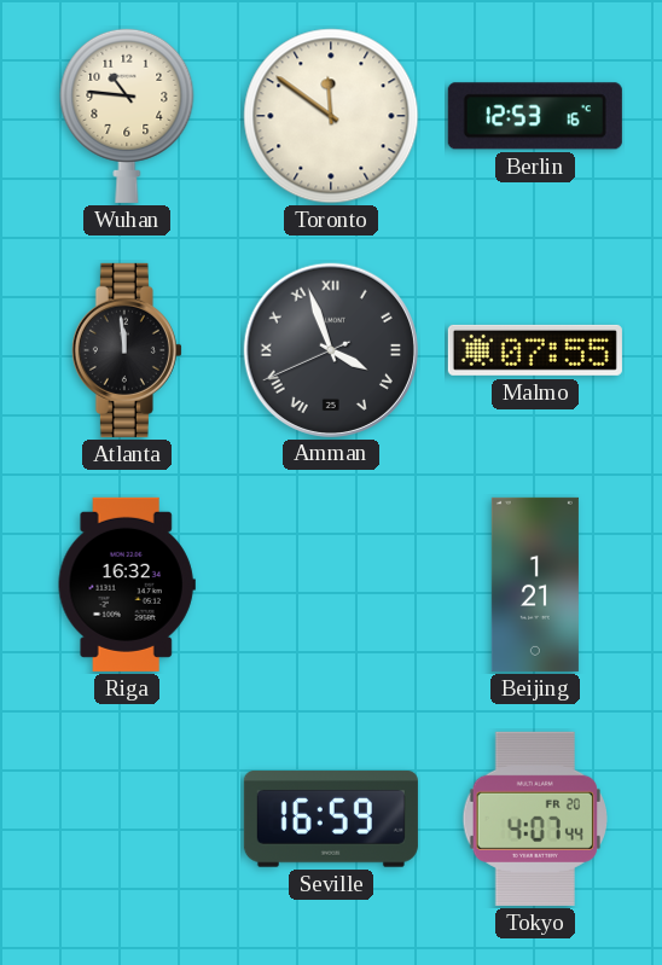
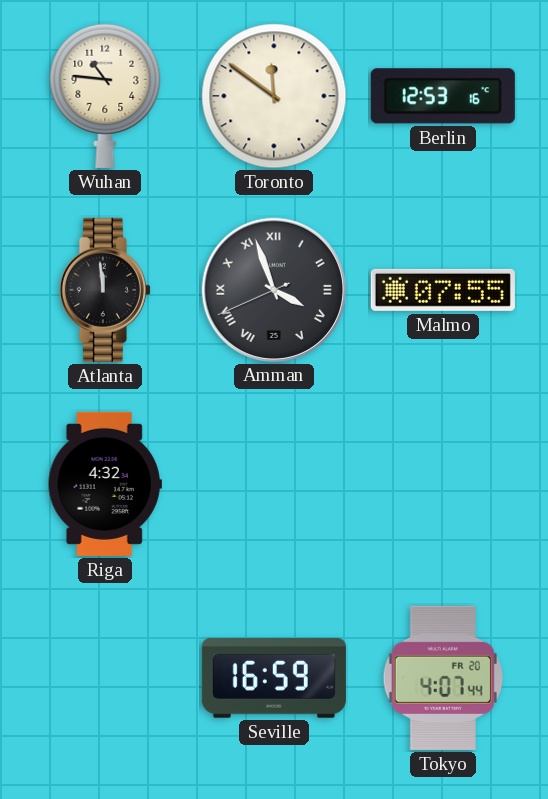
Riga: 16:32 -> 4:32 (105, 484)
Beijing: 1:21 -> none (535, 585)
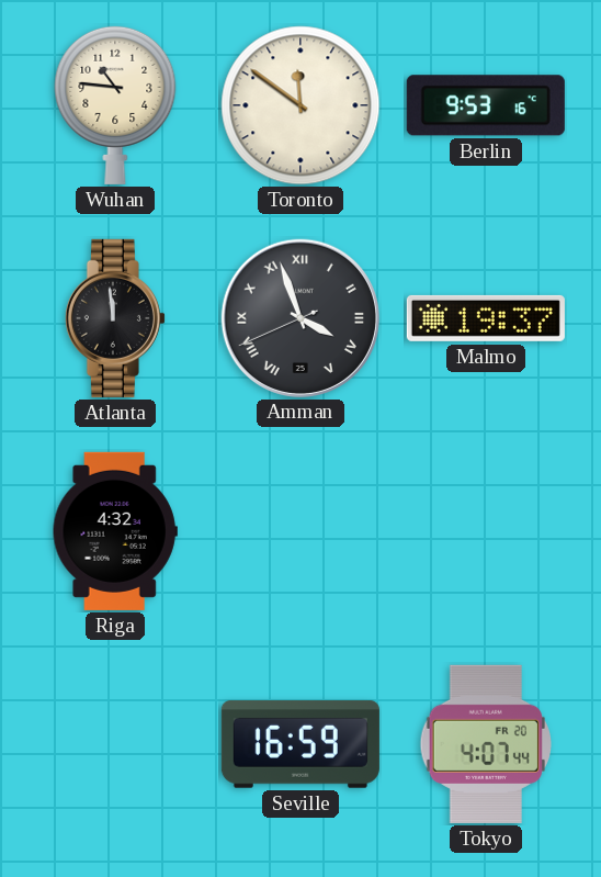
Berlin: 12:53 -> 9:53 (486, 105)
Malmo: 07:55 -> 19:37 (486, 318)
